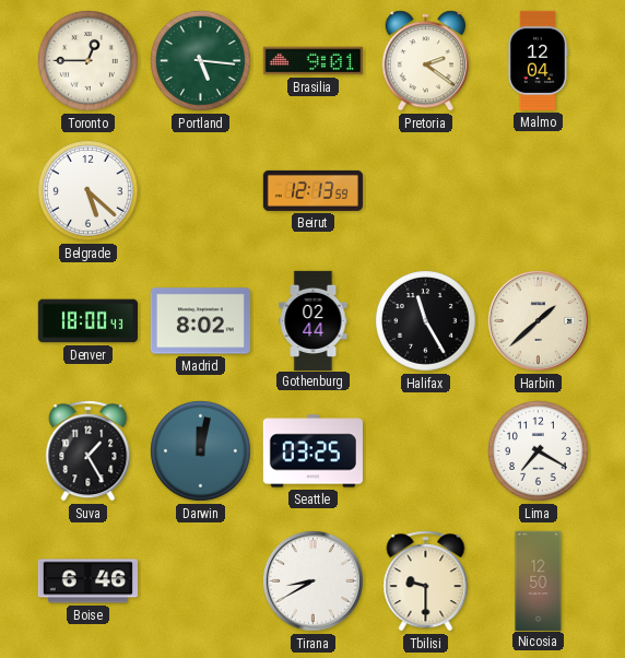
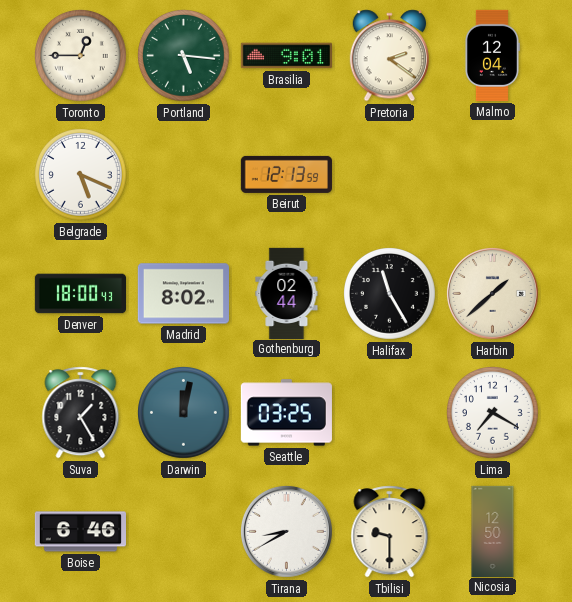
Belgrade: 5:22 -> 5:19 (81, 175)
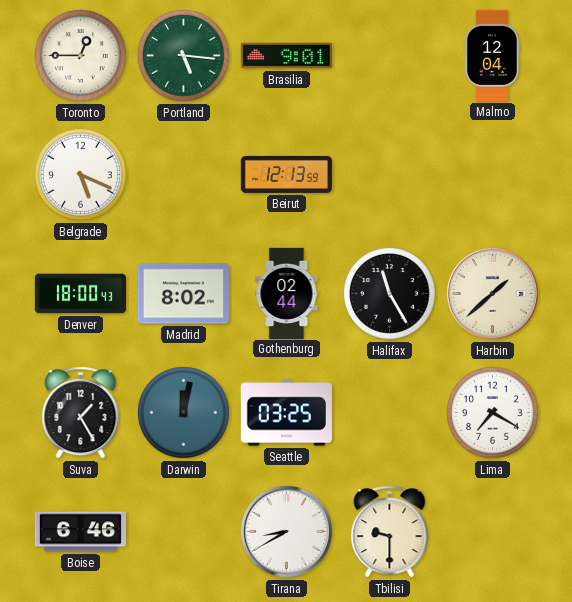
Pretoria: 2:21 -> none (389, 56)
Nicosia: 12:50 -> none (493, 531)
